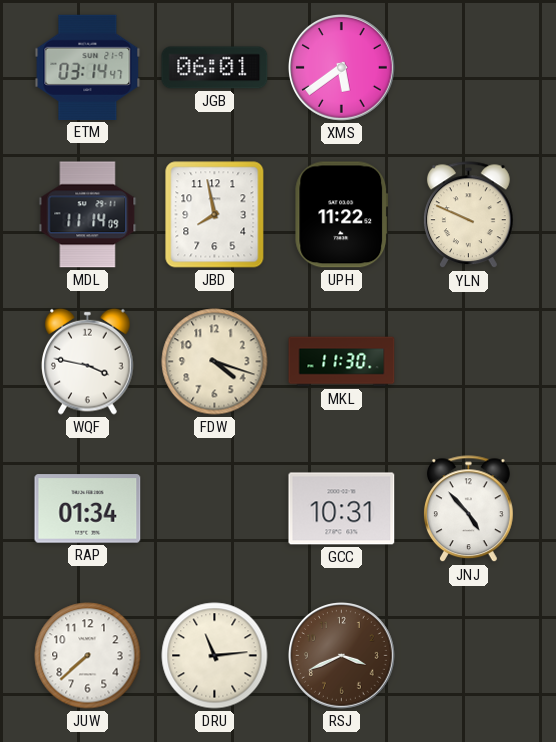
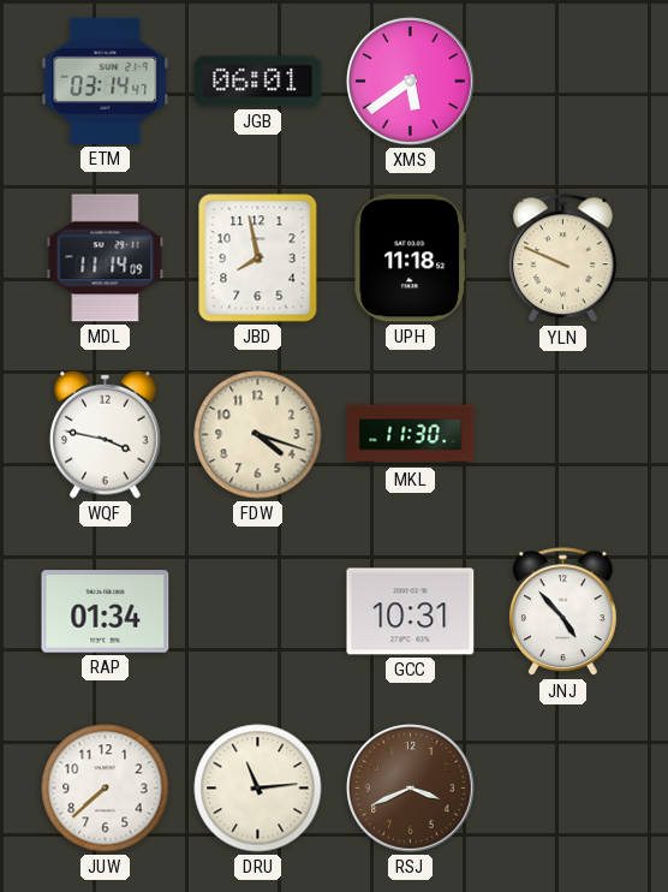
UPH: 11:22 -> 11:18 (411, 258)
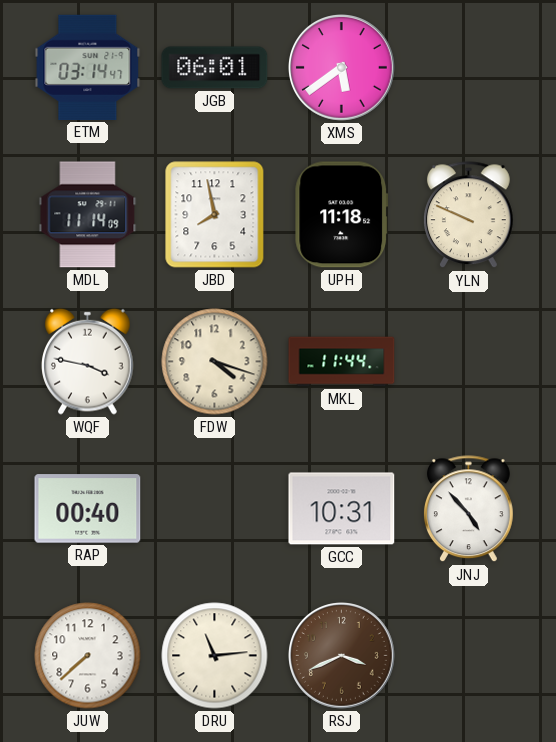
MKL: 11:30 -> 11:44 (342, 362)
RAP: 01:34 -> 00:40 (88, 509)
